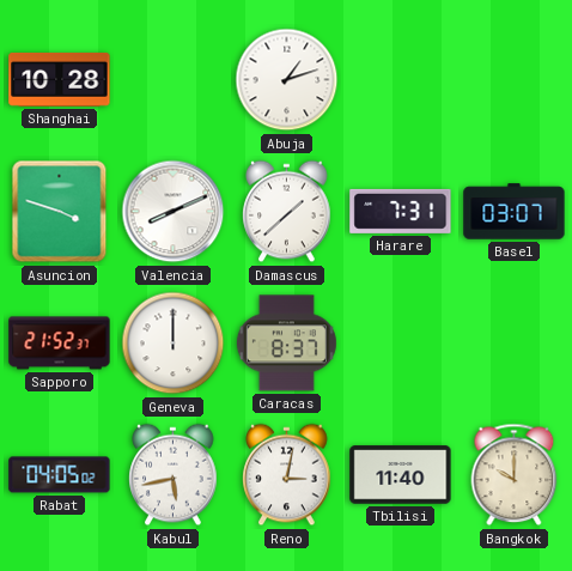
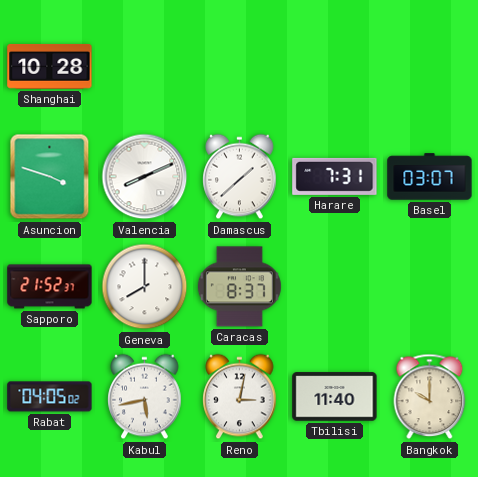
Abuja: 1:12 -> none (287, 80)
Geneva: 12:00 -> 8:00 (145, 287)
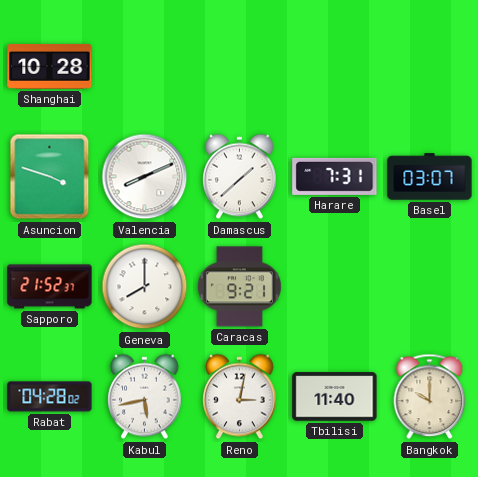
Caracas: 8:37 -> 9:21 (239, 287)
Rabat: 04:05 -> 04:28 (50, 397)
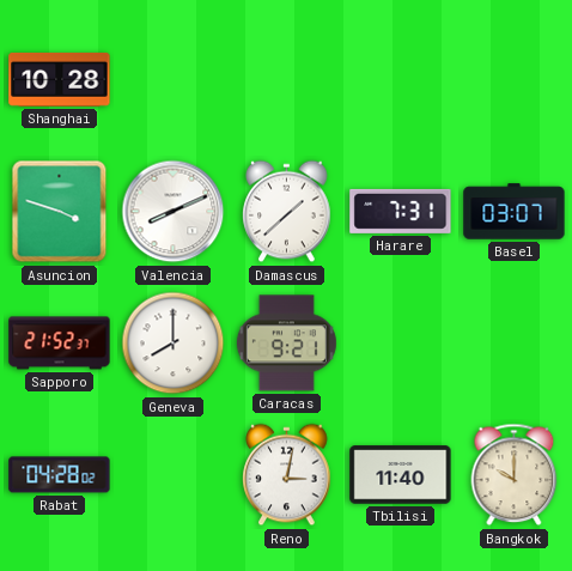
Kabul: 5:43 -> none (145, 397)
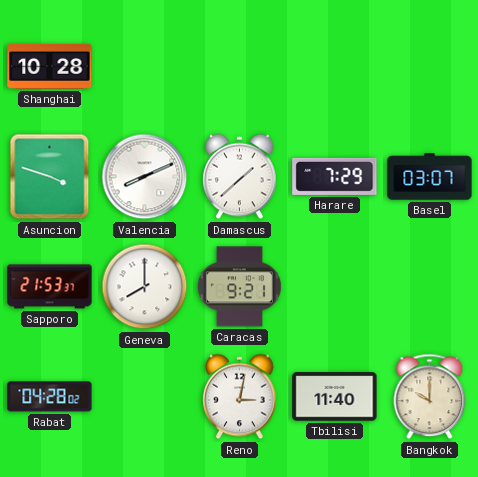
Harare: 7:31 -> 7:29 (335, 176)
Sapporo: 21:52 -> 21:53 (50, 287)
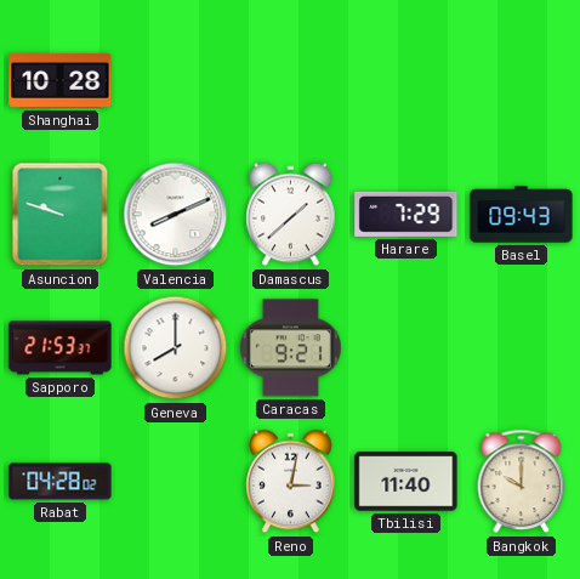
Asuncion: 3:48 -> 9:48 (61, 215)
Basel: 03:07 -> 09:43 (522, 215)
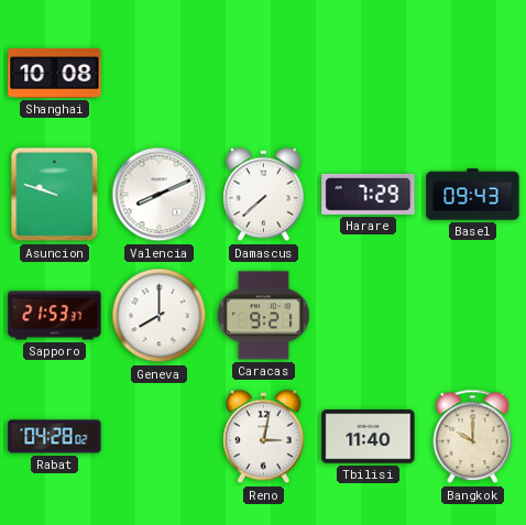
Shanghai: 10:28 -> 10:08 (55, 73)
Damascus: 1:38 -> 7:38 (264, 195)
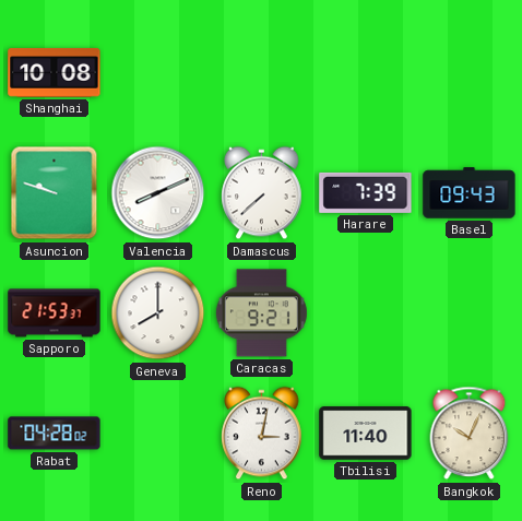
Harare: 7:29 -> 7:39 (366, 192)
Bangkok: 10:00 -> 10:04 (470, 434)
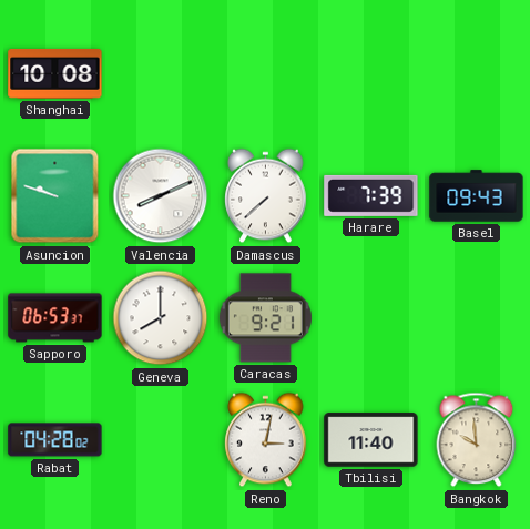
Sapporo: 21:53 -> 06:53 (55, 318)
Bangkok: 10:04 -> 9:59 (477, 440)
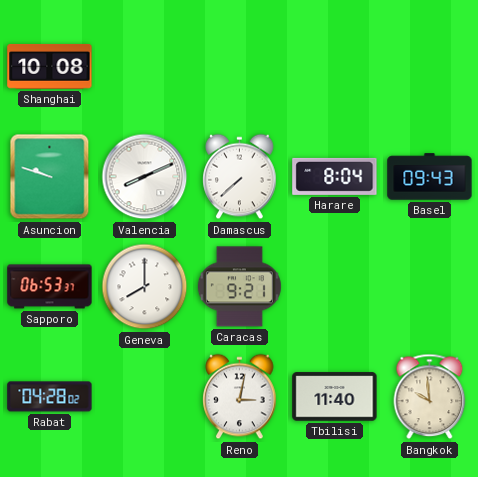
Harare: 7:39 -> 8:04 (335, 176)
